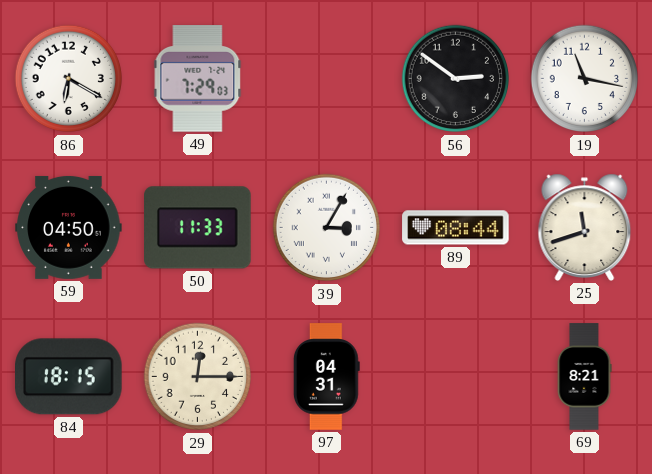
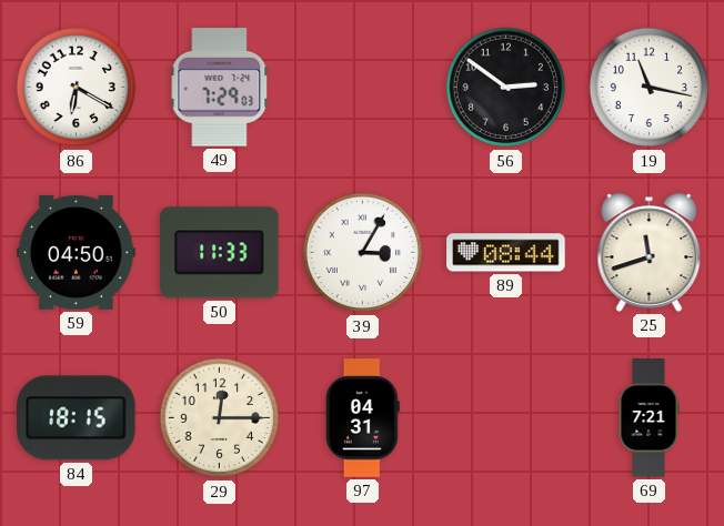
69: 8:21 -> 7:21 (648, 418)
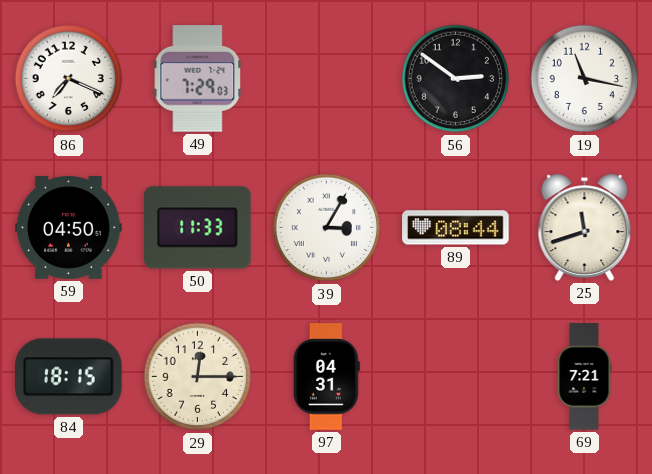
86: 6:20 -> 7:19 (69, 79)
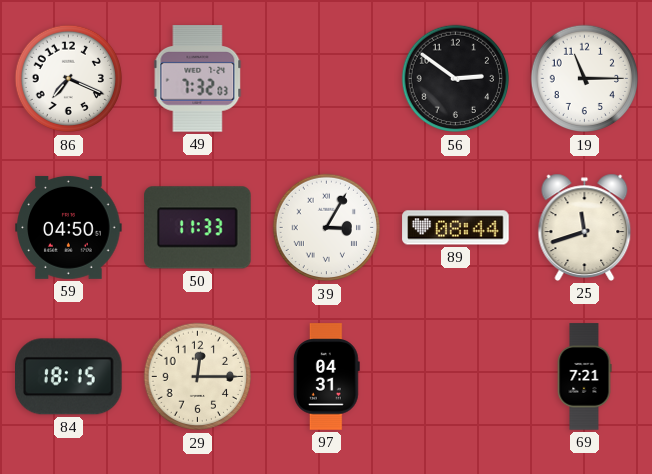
49: 7:29 -> 7:32 (198, 79)
19: 11:17 -> 11:15 (585, 79)
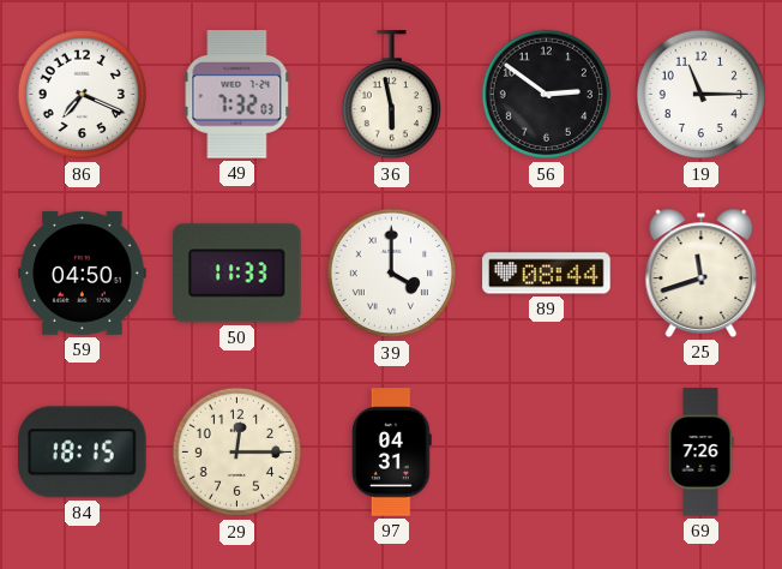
36: none -> 5:58 (391, 95)
39: 3:05 -> 4:00 (392, 274)
69: 7:21 -> 7:26 (700, 453)
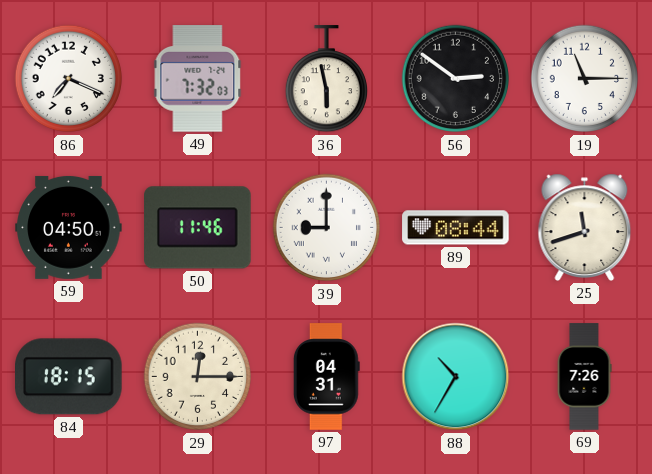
50: 11:33 -> 11:46 (198, 228)
39: 4:00 -> 9:00 (327, 228)
88: none -> 10:35 (456, 377)
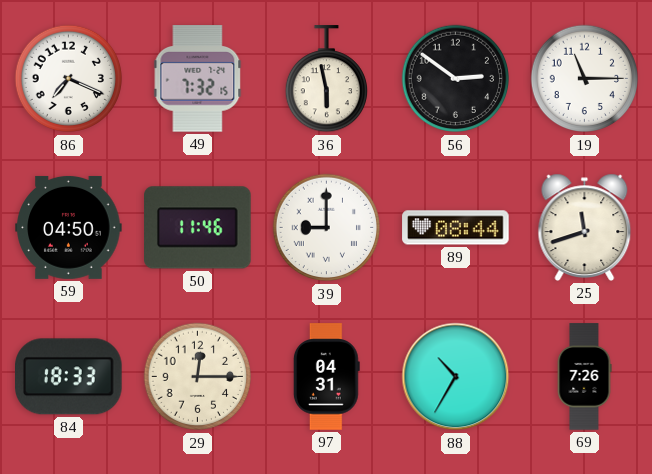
49: 7:32:03 -> 7:32:15 (198, 79)
84: 18:15 -> 18:33 (69, 377)
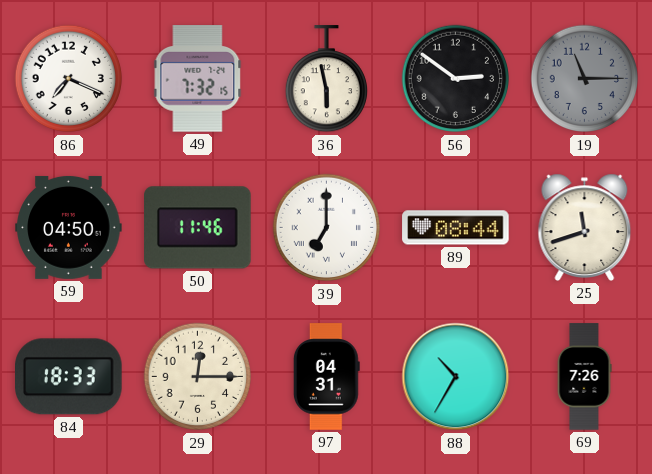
19 dial: white -> grey (585, 79)
39: 9:00 -> 7:00 (327, 228)
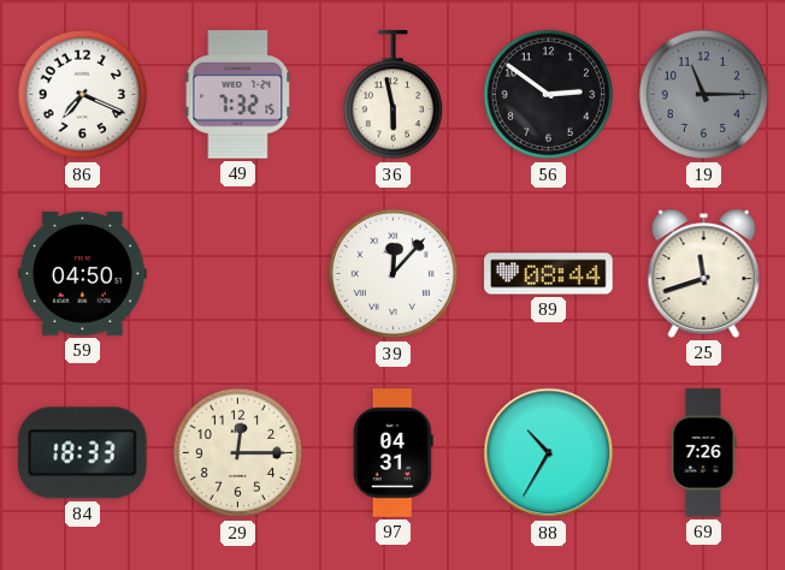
50: 11:46 -> none (198, 228)
39: 7:00 -> 12:07 (394, 274)
